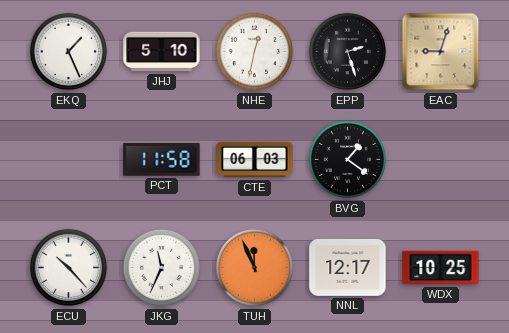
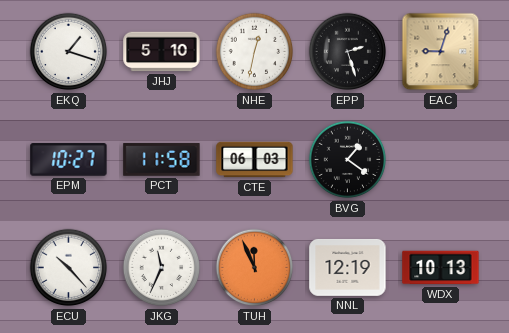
EKQ: 1:26 -> 1:18 (69, 52)
EPM: none -> 10:27 (69, 160)
NNL: 12:17 -> 12:19 (348, 267)
WDX: 10:25 -> 10:13 (441, 268)
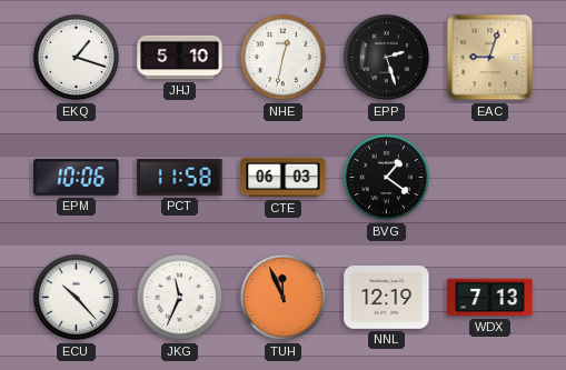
EPM: 10:27 -> 10:06 (77, 178)
WDX: 10:13 -> 7:13 (490, 298)
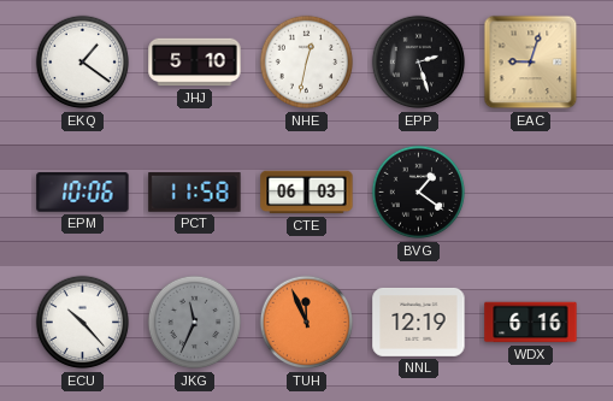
EKQ: 1:18 -> 1:21 (83, 63)
JKG dial: white -> grey (195, 323)
WDX: 7:13 -> 6:16 (531, 323)
